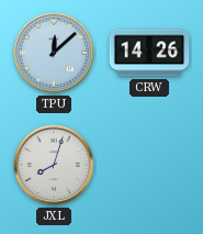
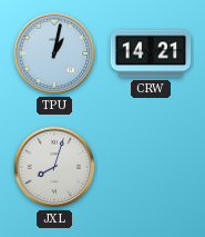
TPU: 12:08 -> 1:02 (54, 53)
CRW: 14:26 -> 14:21 (151, 53)
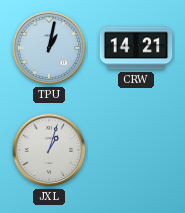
JXL: 8:03 -> 1:03 (49, 150)
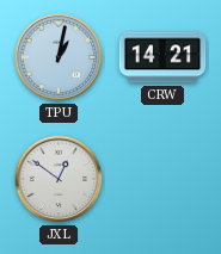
JXL: 1:03 -> 12:51 (59, 179)
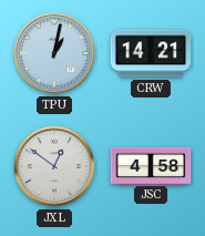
JSC: none -> 4:58 (151, 165)
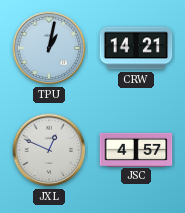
JXL: 12:51 -> 12:49 (49, 150)
JSC: 4:58 -> 4:57 (136, 149)
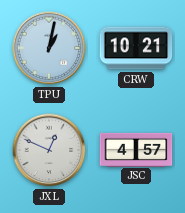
CRW: 14:21 -> 10:21 (136, 48)
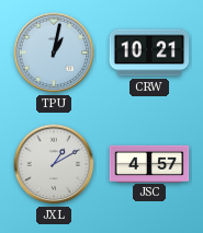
JXL: 12:49 -> 1:10 (54, 164)
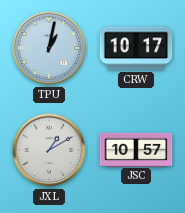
CRW: 10:21 -> 10:17 (136, 48)
JSC: 4:57 -> 10:57 (136, 149)
